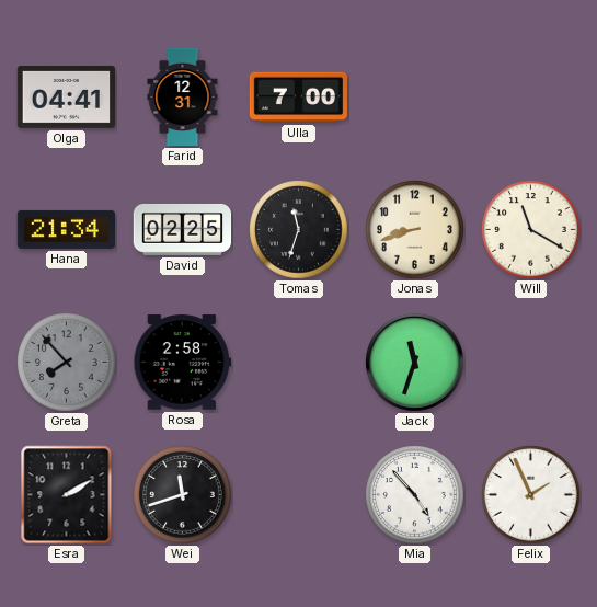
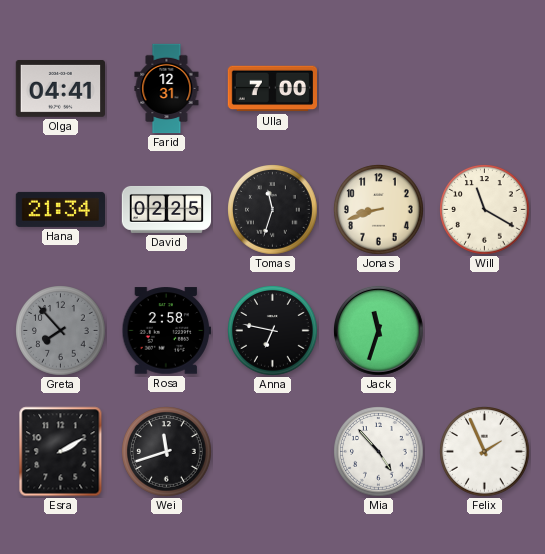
Anna: none -> 6:47 (273, 331)
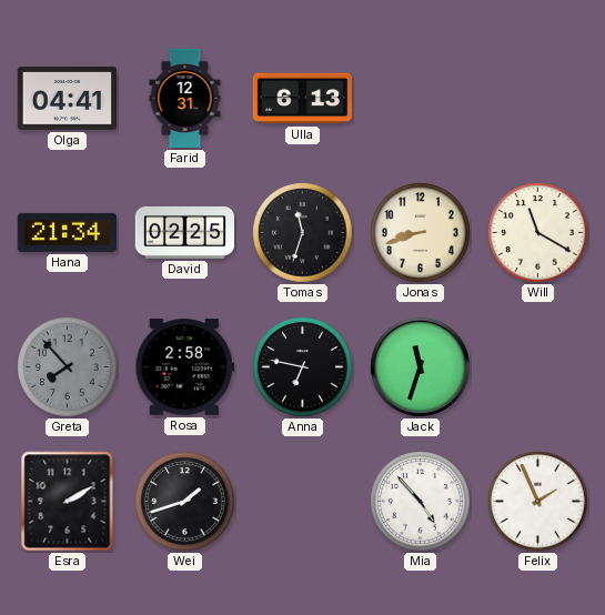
Ulla: 7:00 -> 6:13 (302, 99)
Wei: 11:42 -> 1:42 (185, 502)
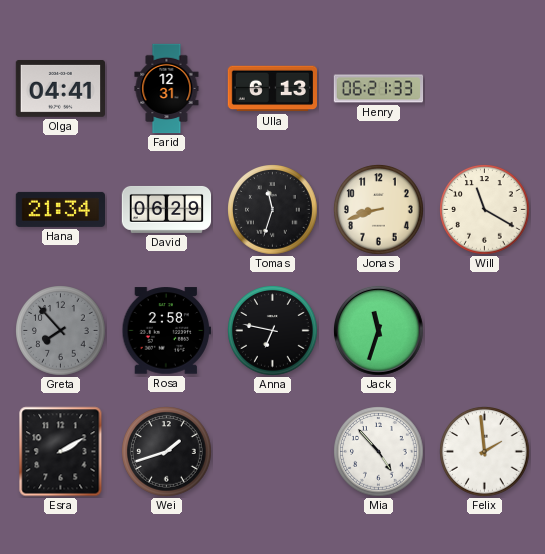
Henry: none -> 06:21 (379, 89)
David: 02:25 -> 06:29 (167, 210)
Felix: 1:56 -> 1:59 (485, 452)
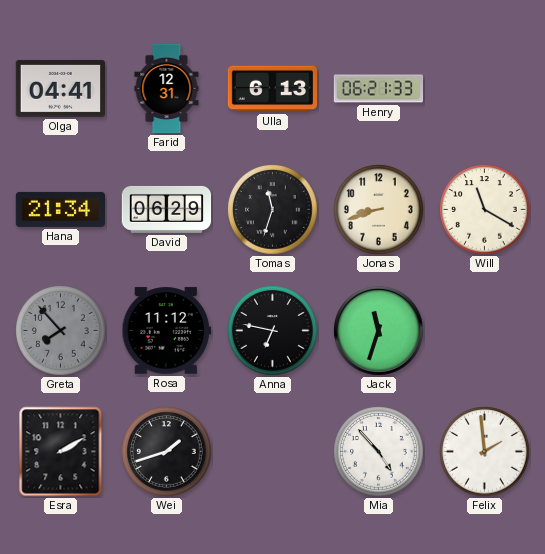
Rosa: 2:58 -> 11:12 (166, 331)
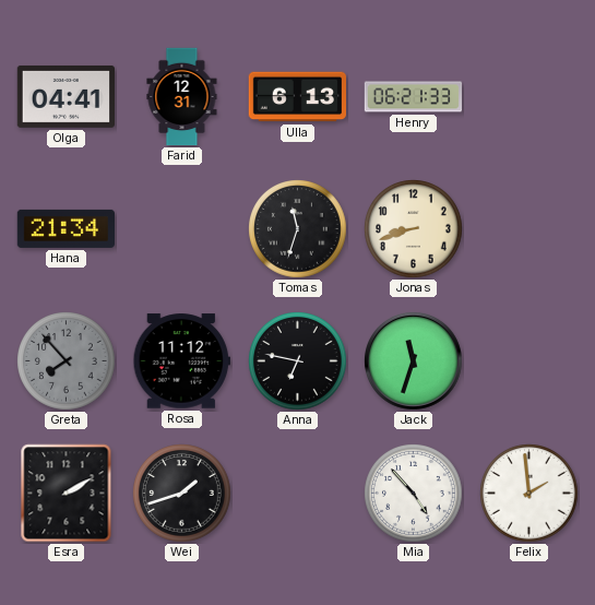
David: 06:29 -> none (167, 210)
Will: 11:20 -> none (485, 210)
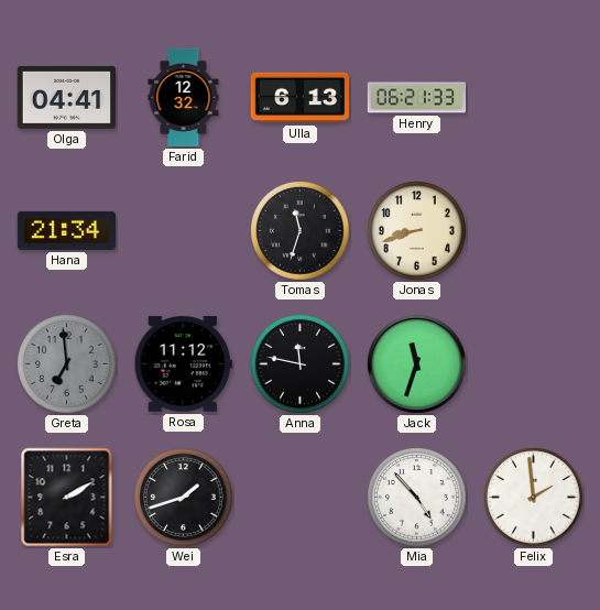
Farid: 12:31 -> 12:32 (184, 98)
Greta: 7:53 -> 6:59 (67, 364)
Anna: 6:47 -> 11:47 (301, 364)
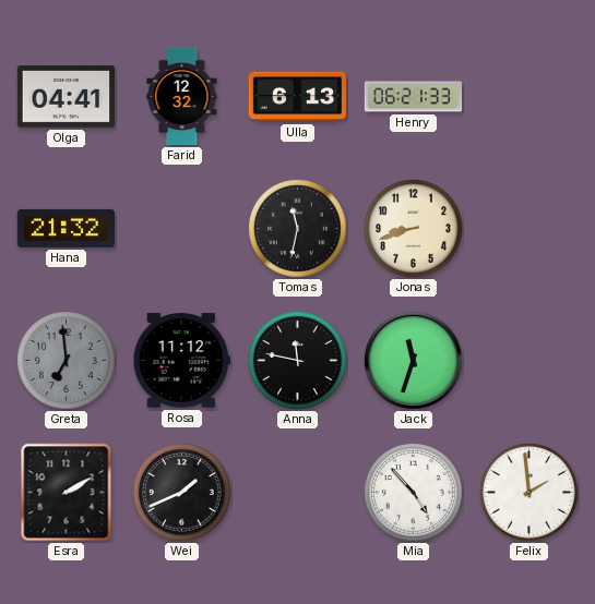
Hana: 21:34 -> 21:32 (66, 228)
Tomas: 11:33 -> 11:32 (298, 229)
Wei: 1:42 -> 1:41 (182, 493)
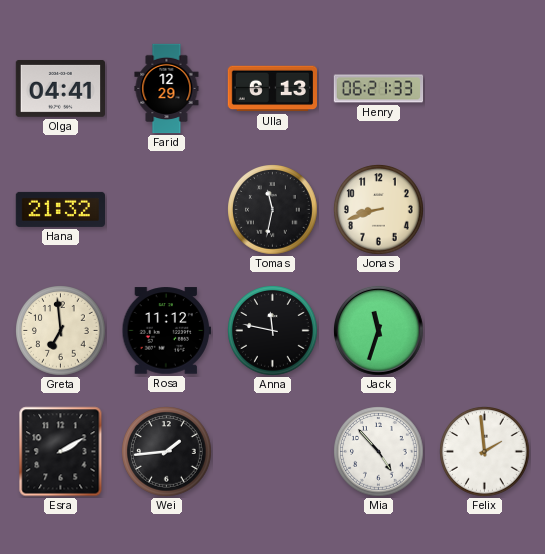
Farid: 12:32 -> 12:29 (167, 89)
Greta dial: grey -> cream (61, 331)
Wei: 1:41 -> 1:44 (167, 452)
